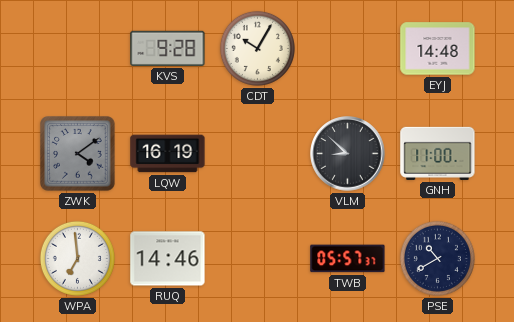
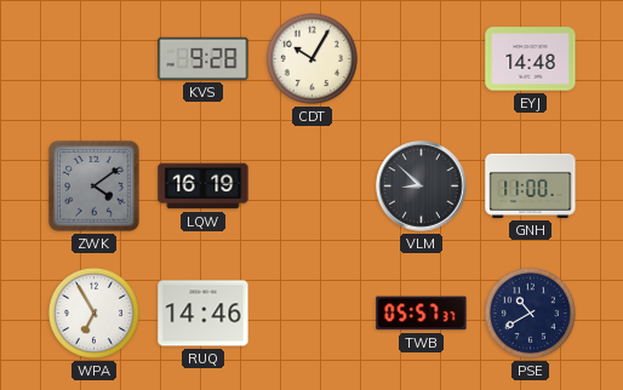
WPA: 6:59 -> 6:55 (93, 312)
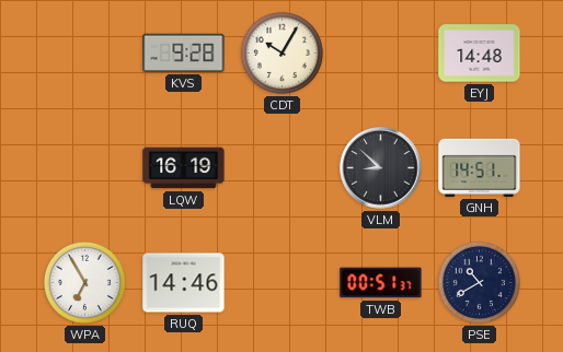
ZWK: 4:09 -> none (95, 187)
GNH: 11:00 -> 14:51 (480, 167)
TWB: 05:57 -> 00:51 (381, 283)
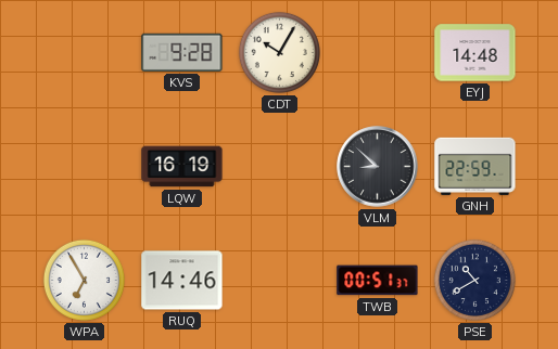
GNH: 14:51 -> 22:59 (475, 166)
